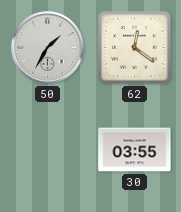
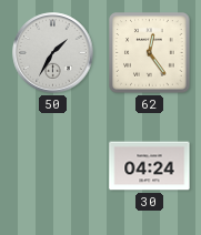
62: 12:21 -> 12:24 (150, 53)
30: 03:55 -> 04:24 (150, 166)
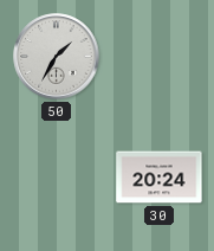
62: 12:24 -> none (150, 53)
30: 04:24 -> 20:24 (160, 178)
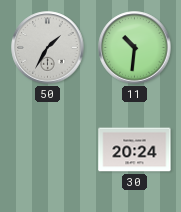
11: none -> 10:31 (135, 48)
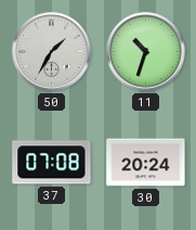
11: 10:31 -> 10:33 (146, 52)
37: none -> 07:08 (52, 163)
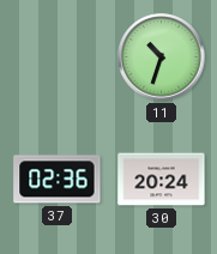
50: 1:35 -> none (52, 52)
37: 07:08 -> 02:36 (58, 180)
